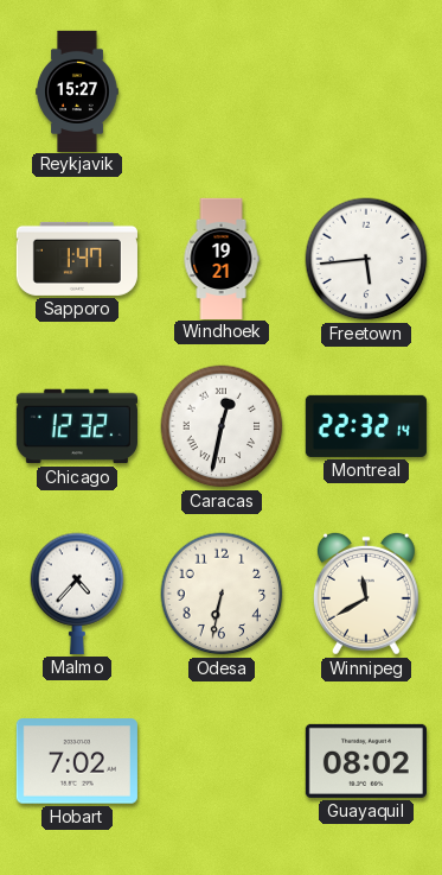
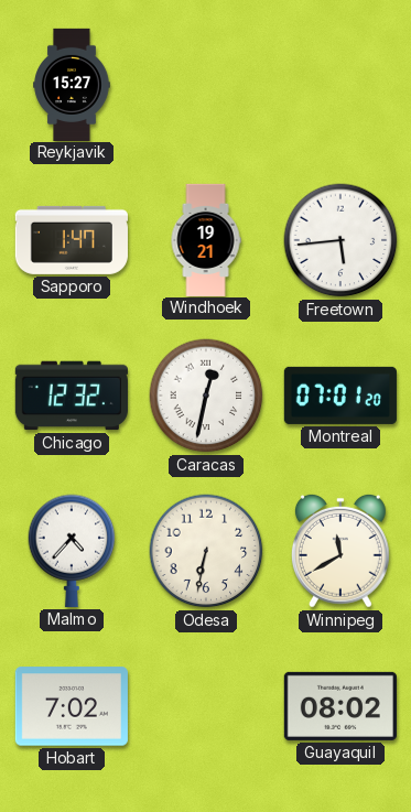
Montreal: 22:32 -> 07:01 (340, 396)
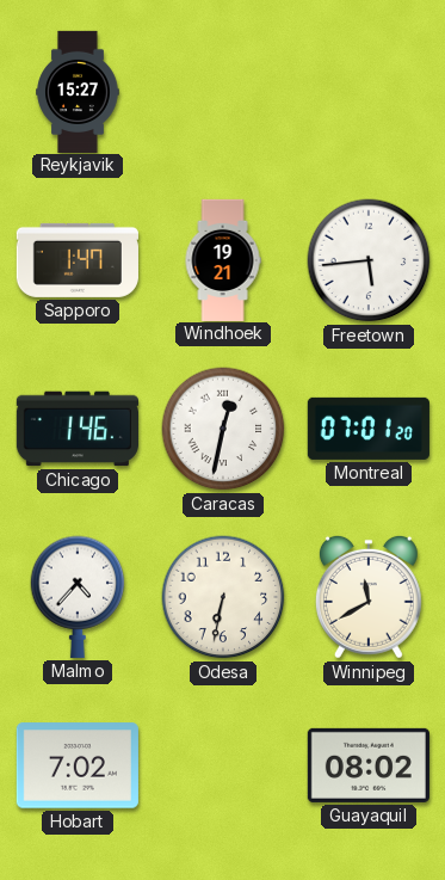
Chicago: 12:32 -> 1:46 (78, 429)
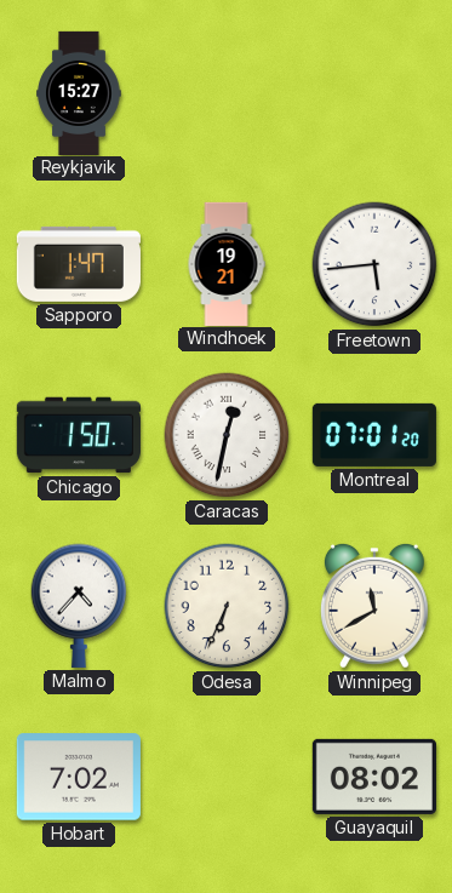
Chicago: 1:46 -> 1:50 (79, 435)
Odesa: 6:32 -> 6:34 (227, 606)
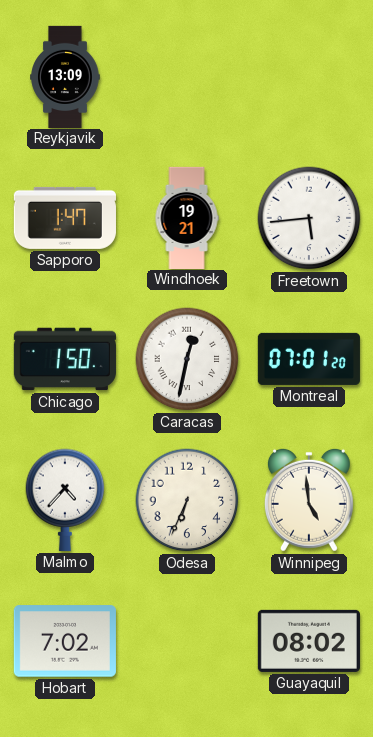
Reykjavik: 15:27 -> 13:09 (65, 76)
Winnipeg: 11:40 -> 4:59 (309, 500)
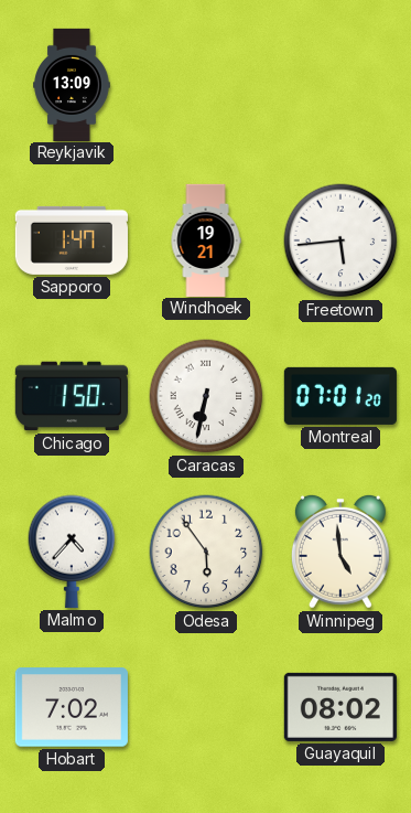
Caracas: 12:32 -> 6:32 (206, 396)
Odesa: 6:34 -> 5:54 (206, 552)
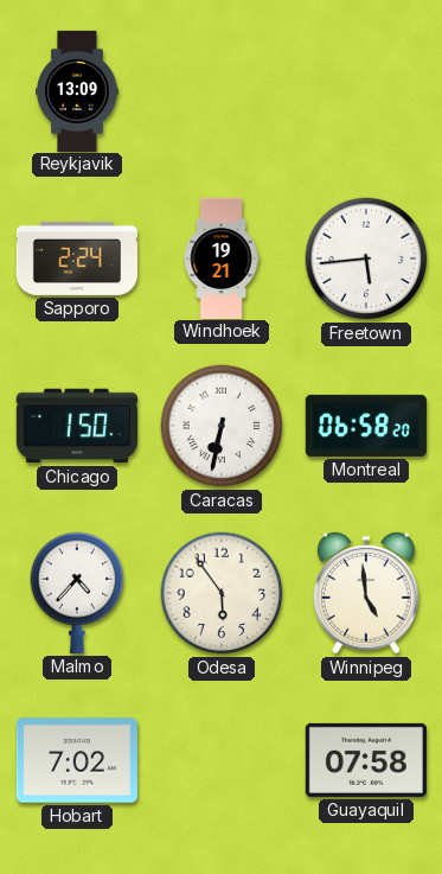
Sapporo: 1:47 -> 2:24 (77, 259)
Montreal: 07:01 -> 06:58 (366, 426)
Guayaquil: 08:02 -> 07:58 (366, 760)
